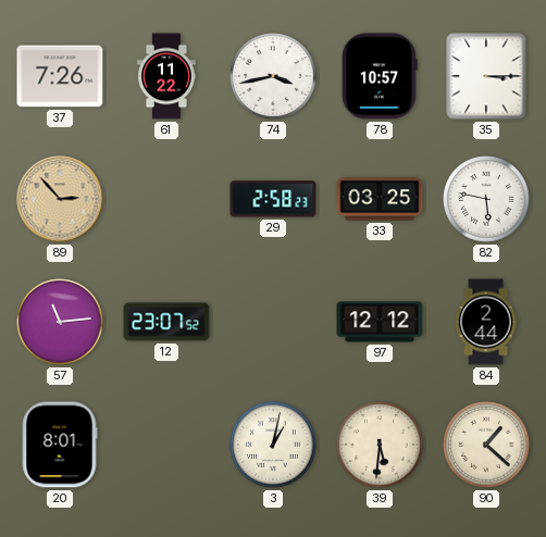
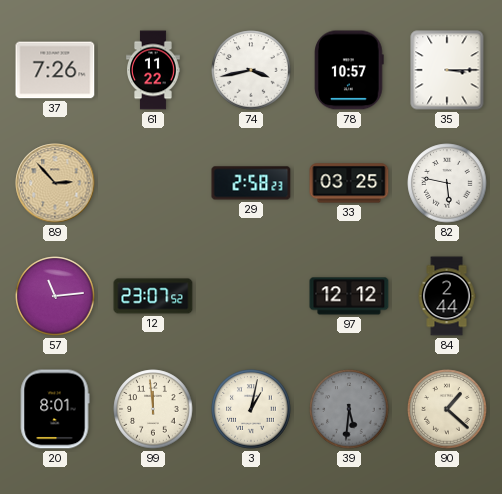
99: none -> 11:59 (153, 409)
39 dial: cream -> grey (349, 409)
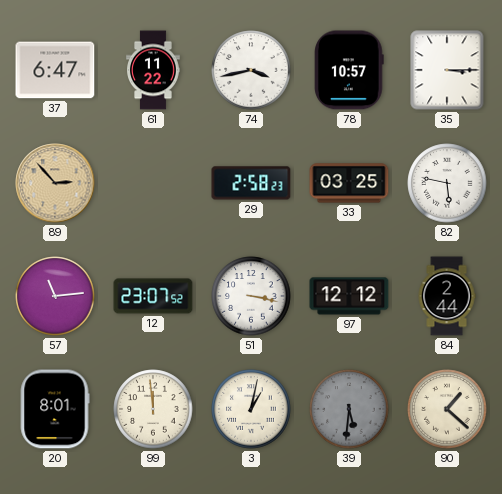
37: 7:26 -> 6:47 (55, 70)
51: none -> 3:17 (251, 296)
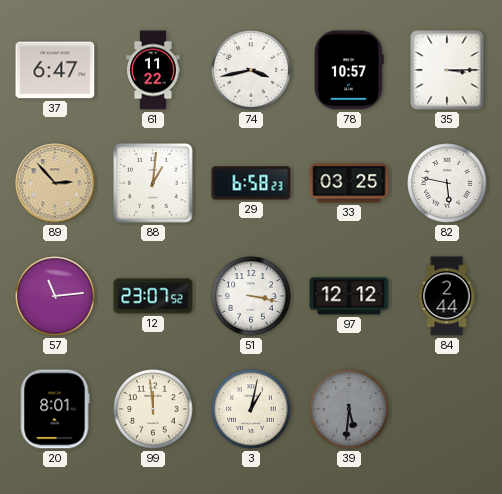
88: none -> 1:01 (153, 183)
29: 2:58 -> 6:58 (251, 183)
90: 1:22 -> none (447, 409)
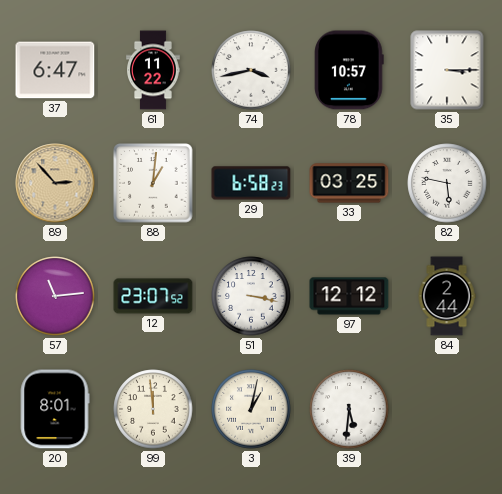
39 dial: grey -> white (349, 409)
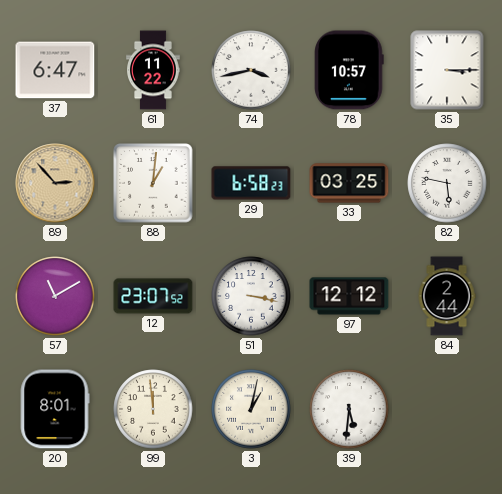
57: 11:14 -> 11:10 (55, 296)
